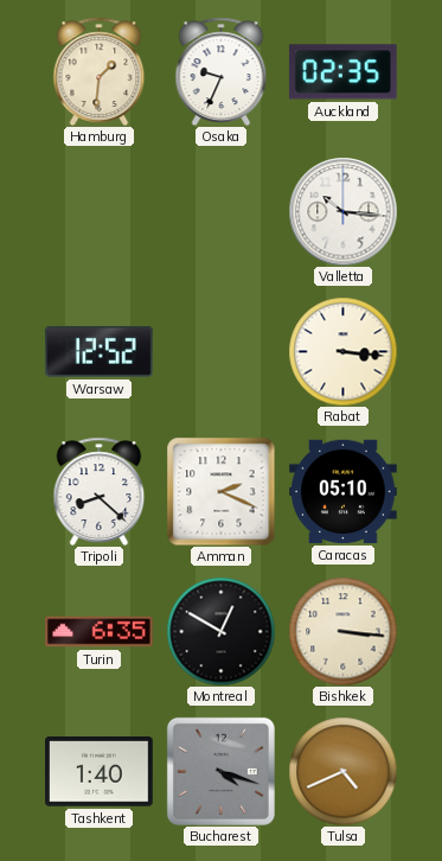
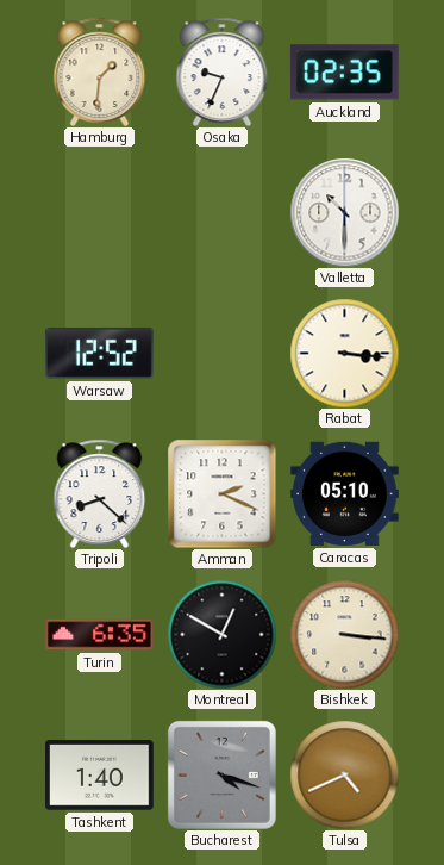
Valletta: 10:16 -> 10:30 (344, 212)
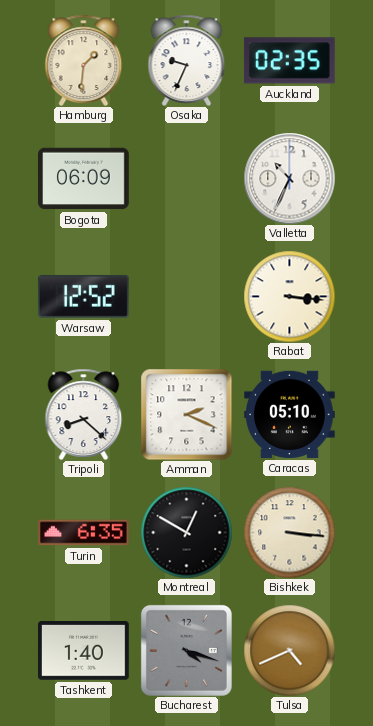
Bogota: none -> 06:09 (84, 179)
Valletta: 10:30 -> 10:34 (289, 178)
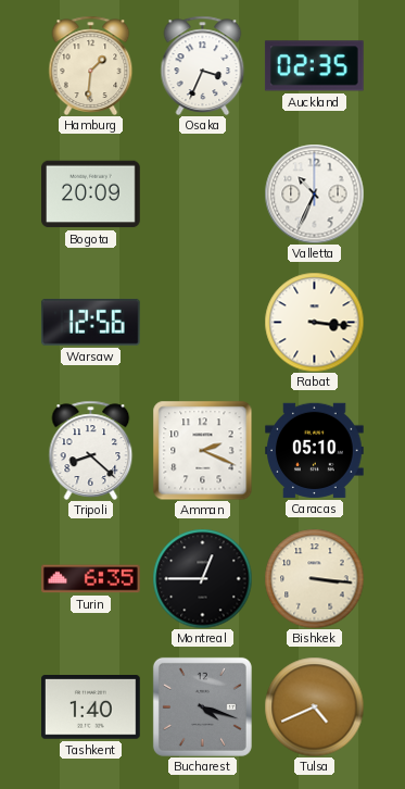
Osaka: 9:34 -> 3:34 (203, 65)
Bogota: 06:09 -> 20:09 (91, 195)
Warsaw: 12:52 -> 12:56 (90, 322)
Montreal: 12:50 -> 12:45 (202, 578)
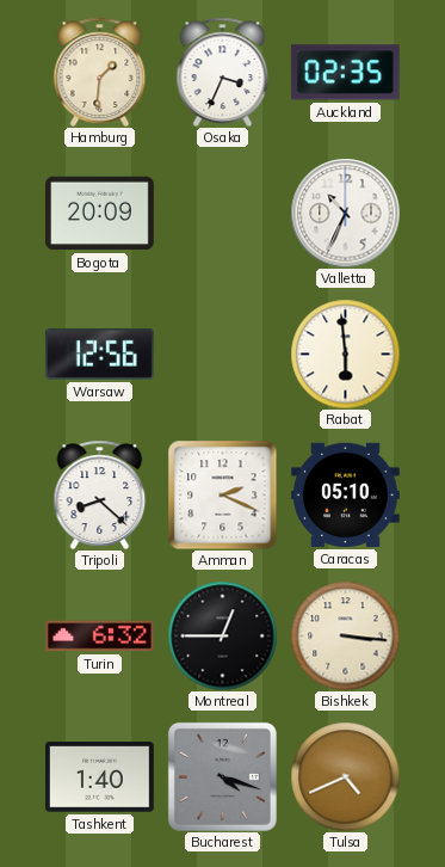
Rabat: 3:16 -> 5:59 (345, 353)
Turin: 6:35 -> 6:32 (100, 637)
